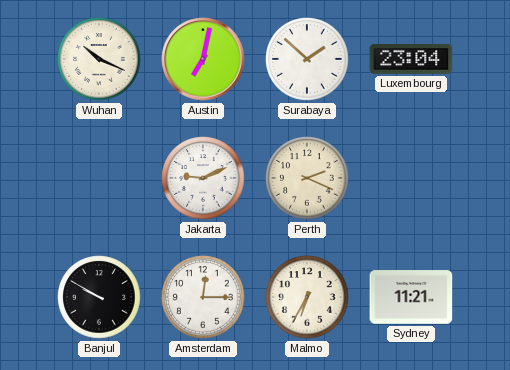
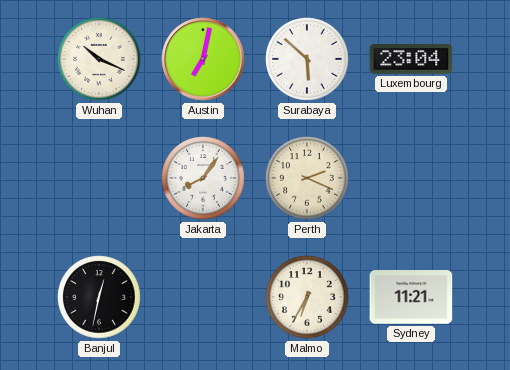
Surabaya: 1:52 -> 5:52 (307, 59)
Jakarta: 9:11 -> 8:06 (203, 178)
Banjul: 9:50 -> 12:32 (99, 297)
Amsterdam: 12:15 -> none (203, 297)
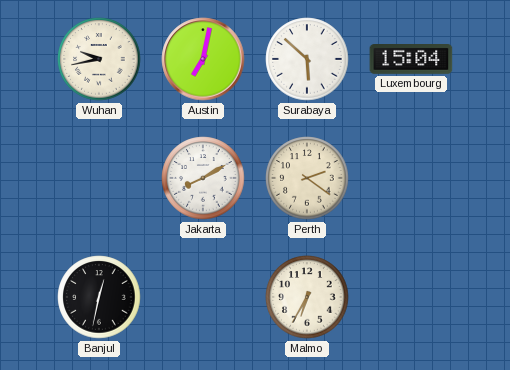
Wuhan: 10:19 -> 9:43 (99, 59)
Luxembourg: 23:04 -> 15:04 (411, 60)
Jakarta: 8:06 -> 8:10 (203, 178)
Perth: 2:19 -> 2:21 (307, 178)
Sydney: 11:21 -> none (411, 297)
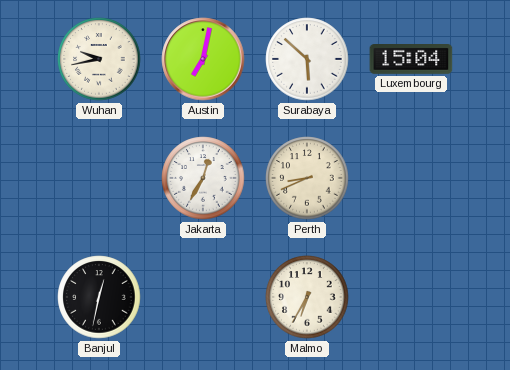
Jakarta: 8:10 -> 12:35 (203, 178)
Perth: 2:21 -> 8:41 (307, 178)
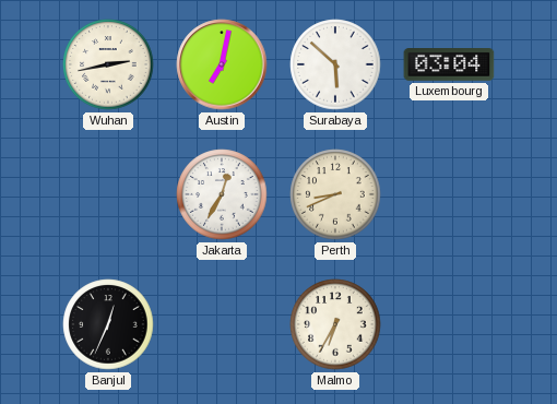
Wuhan: 9:43 -> 2:43 (108, 64)
Luxembourg: 15:04 -> 03:04 (449, 66)
Banjul: 12:32 -> 12:34 (108, 324)
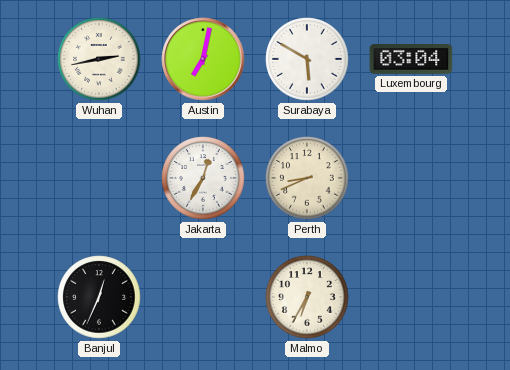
Surabaya: 5:52 -> 5:50 (307, 59)
